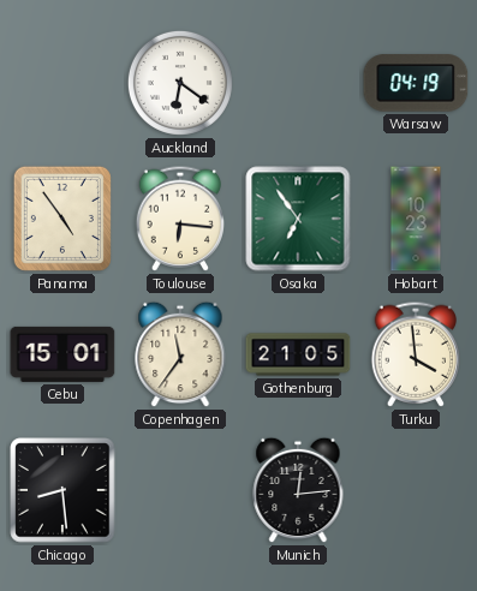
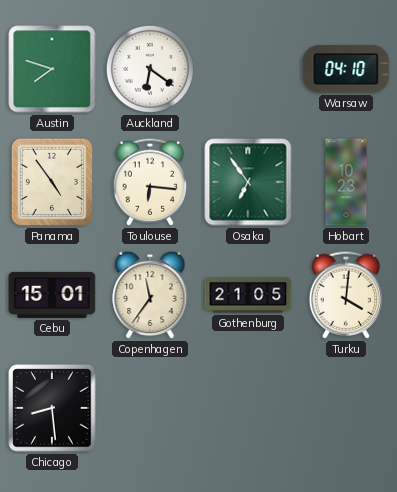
Austin: none -> 7:48 (52, 69)
Warsaw: 04:19 -> 04:10 (346, 69)
Turku: 3:59 -> 4:01 (345, 295)
Munich: 12:14 -> none (298, 490)
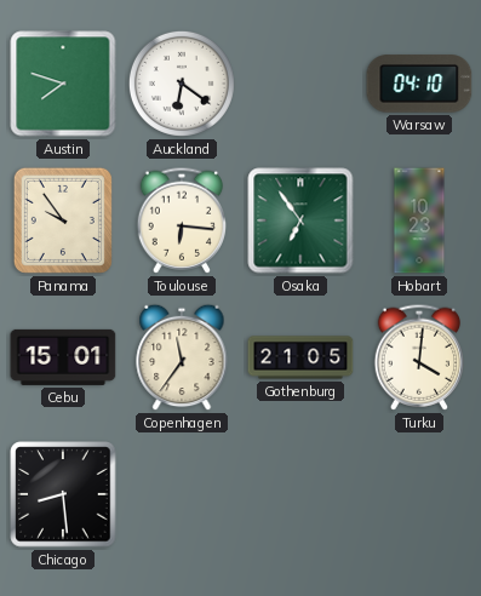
Panama: 4:54 -> 9:54 (63, 220)
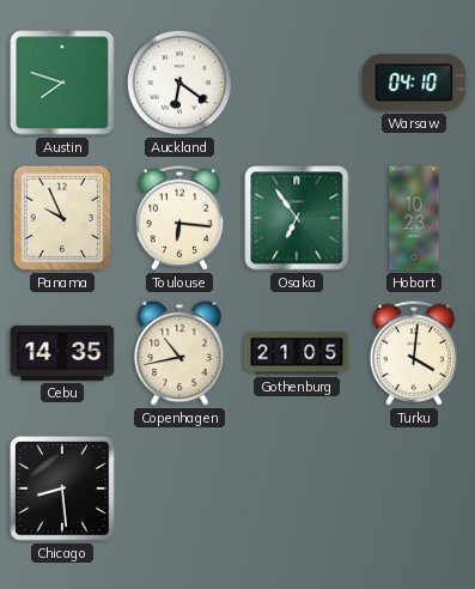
Panama: 9:54 -> 9:56 (62, 218)
Cebu: 15:01 -> 14:35 (62, 353)
Copenhagen: 11:36 -> 10:43 (179, 353)
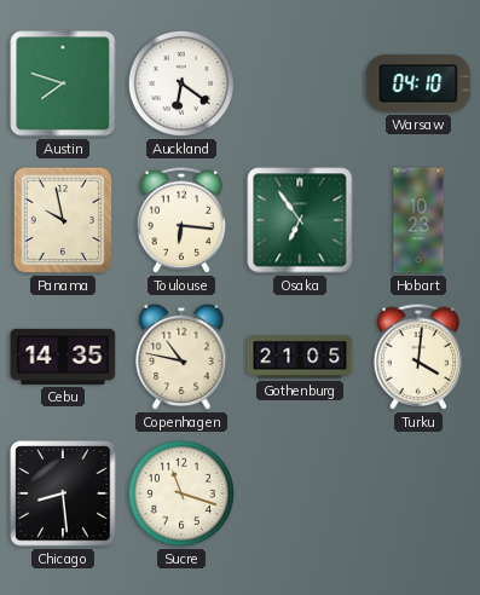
Panama: 9:56 -> 9:58 (63, 220)
Copenhagen: 10:43 -> 10:47 (181, 357)
Sucre: none -> 11:18 (181, 493)
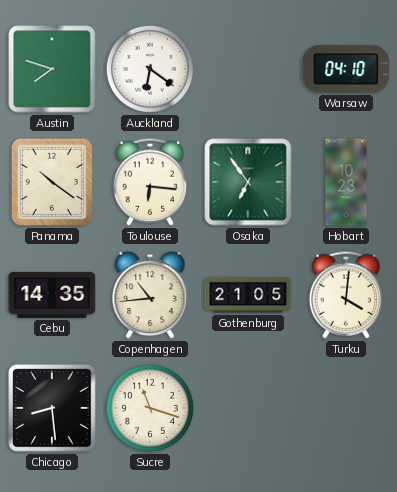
Panama: 9:58 -> 10:21 (52, 182)
Copenhagen: 10:47 -> 10:44 (150, 295)
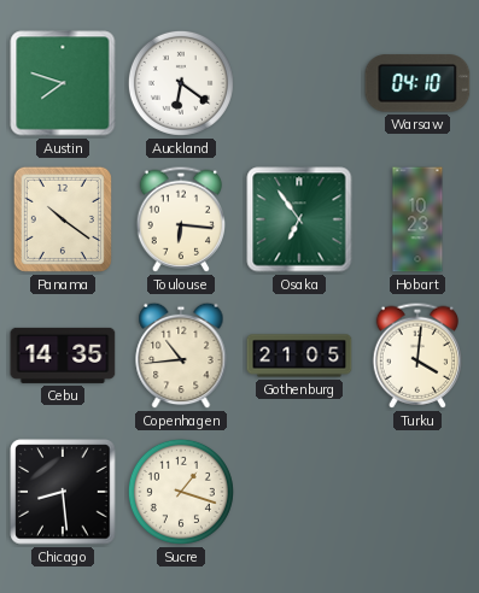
Sucre: 11:18 -> 1:18 (181, 492)
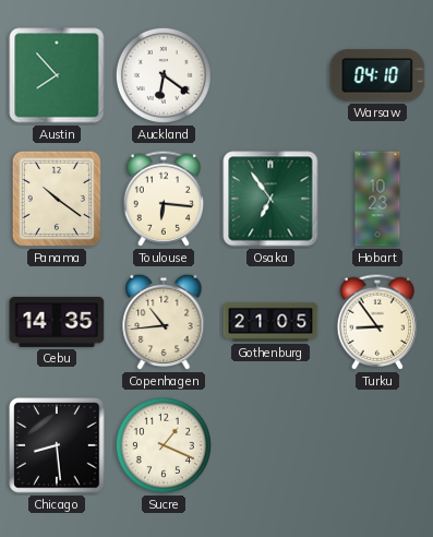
Austin: 7:48 -> 7:53 (57, 75)
Turku: 4:01 -> 8:54 (376, 322)
Sucre: 1:18 -> 1:19 (164, 445)
